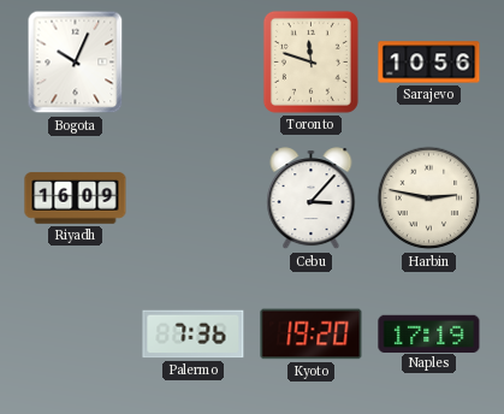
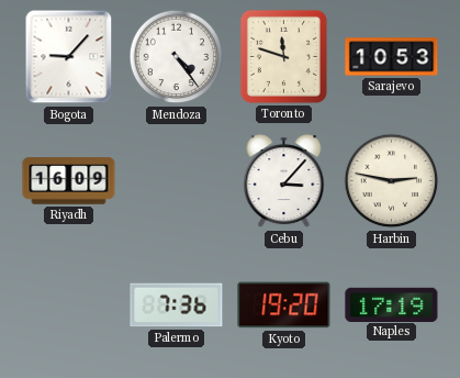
Bogota: 10:04 -> 9:07 (69, 57)
Mendoza: none -> 4:24 (177, 57)
Sarajevo: 10:56 -> 10:53 (392, 57)
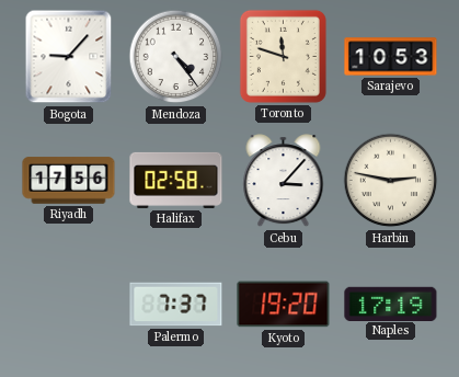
Riyadh: 16:09 -> 17:56 (69, 181)
Halifax: none -> 02:58 (176, 180)
Palermo: 7:36 -> 7:37 (176, 305)
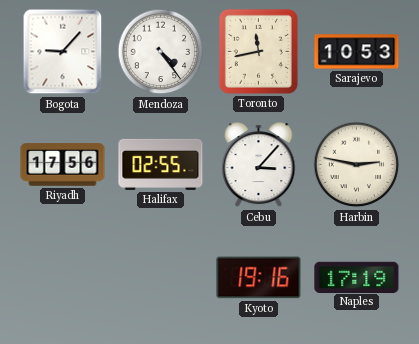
Toronto: 11:48 -> 11:43 (258, 51)
Halifax: 02:58 -> 02:55 (161, 164)
Palermo: 7:37 -> none (176, 305)
Kyoto: 19:20 -> 19:16 (259, 278)
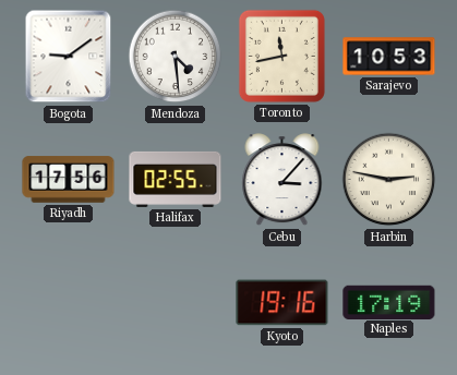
Bogota: 9:07 -> 9:09 (69, 57)
Mendoza: 4:24 -> 4:29 (176, 57)
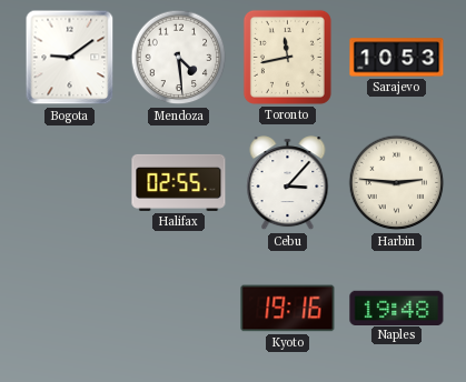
Riyadh: 17:56 -> none (69, 180)
Harbin: 2:47 -> 2:46 (397, 183)
Naples: 17:19 -> 19:48 (397, 308)
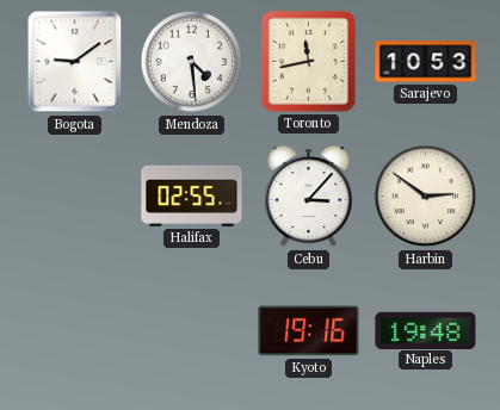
Harbin: 2:46 -> 2:51 (426, 197)
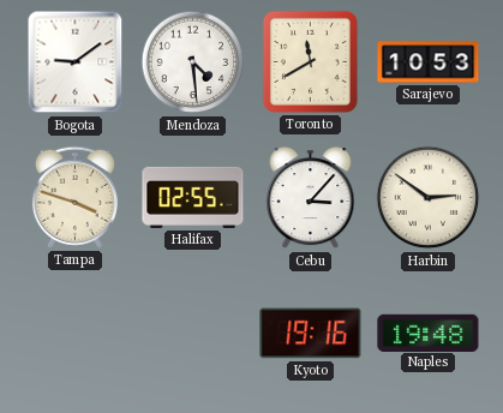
Toronto: 11:43 -> 11:40 (310, 61)
Tampa: none -> 3:48 (74, 197)
